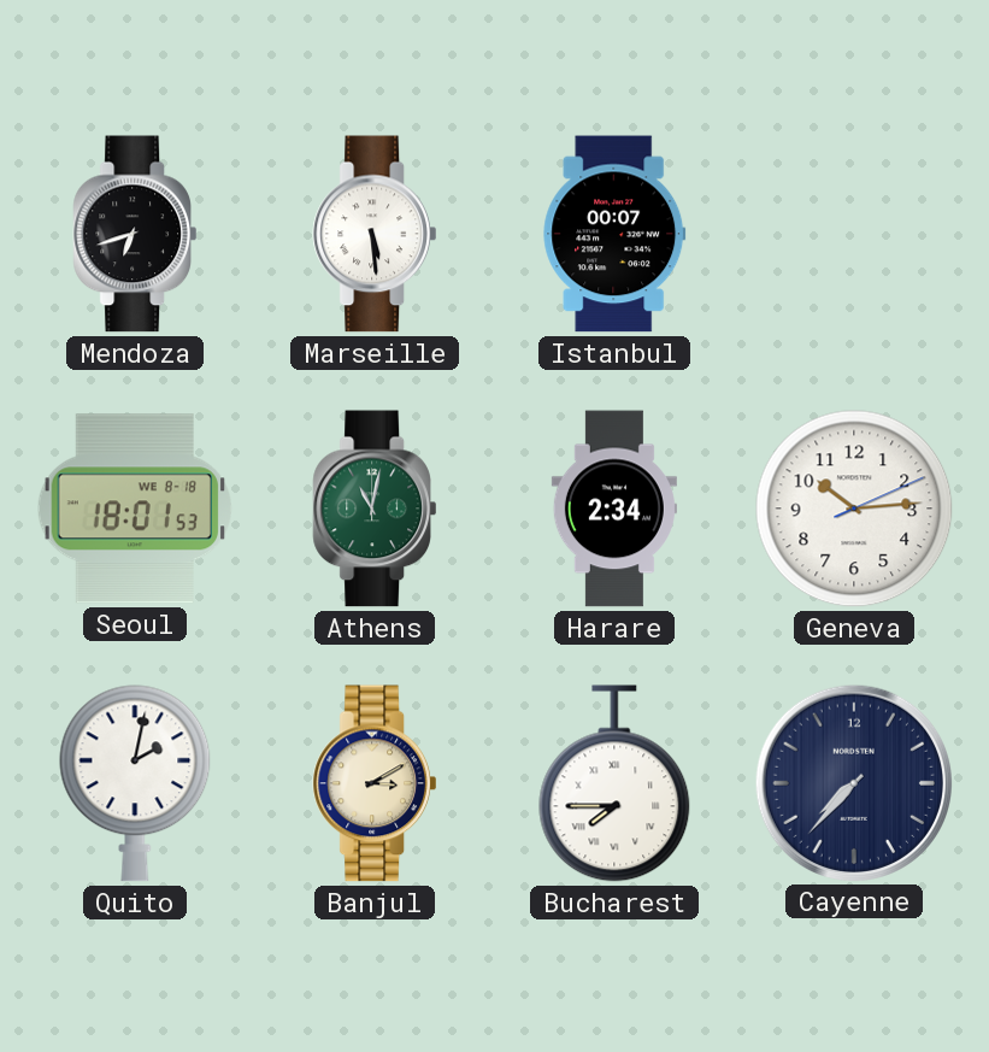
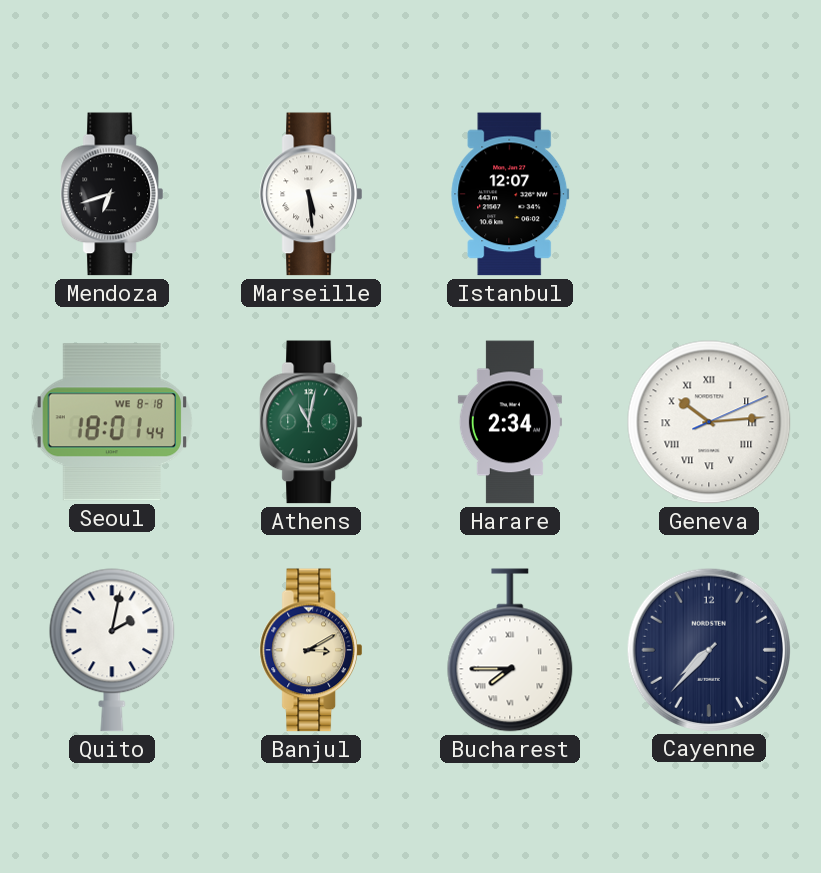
Istanbul: 00:07 -> 12:07 (510, 194)
Seoul: 18:01:53 -> 18:01:44 (111, 422)
Geneva numerals: Arabic -> Roman (709, 422)
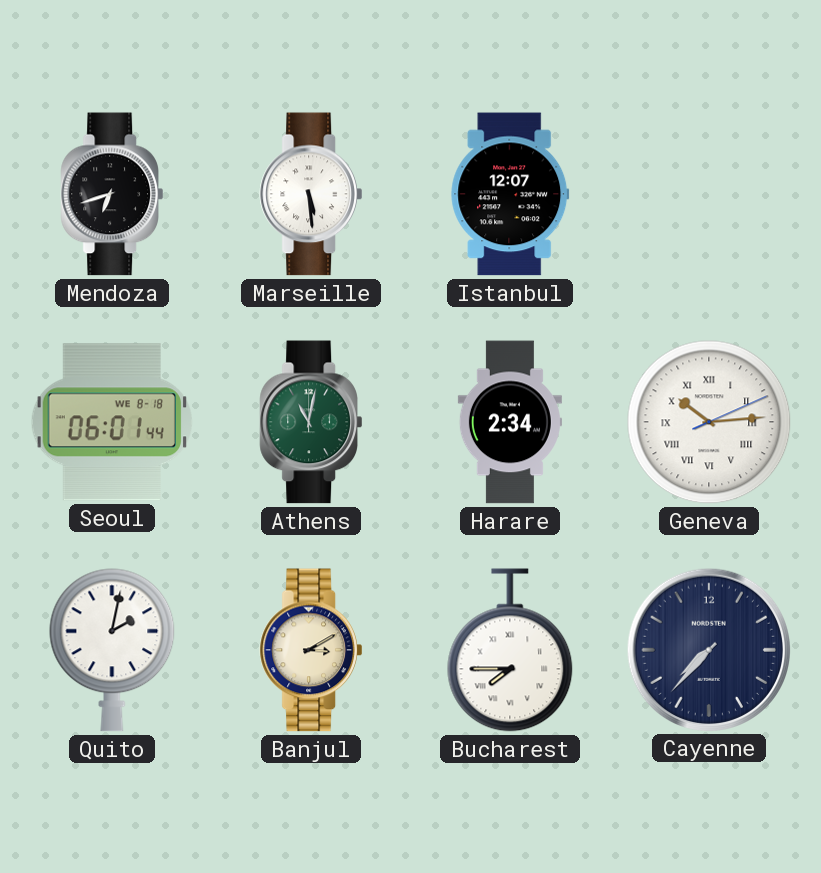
Seoul: 18:01 -> 06:01 (111, 422)
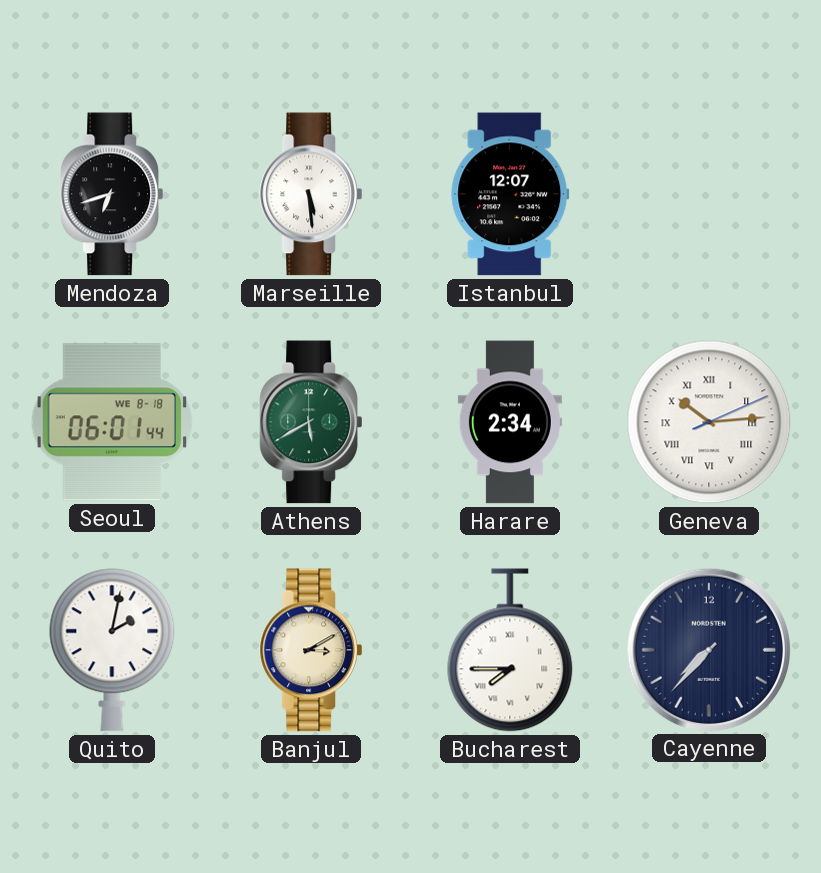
Athens: 11:02 -> 5:40 (310, 422)
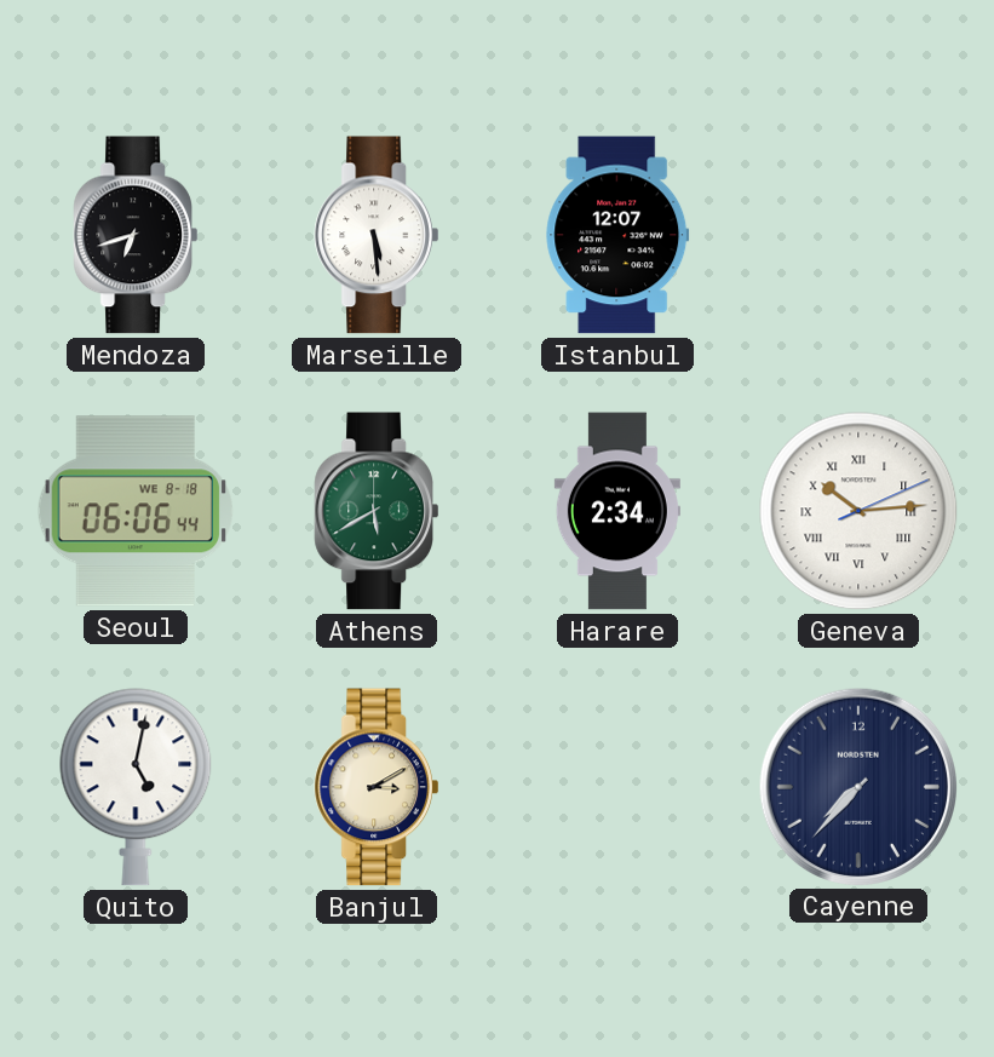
Seoul: 06:01 -> 06:06 (134, 511)
Quito: 2:02 -> 5:02 (136, 787)
Bucharest: 7:45 -> none (510, 650)
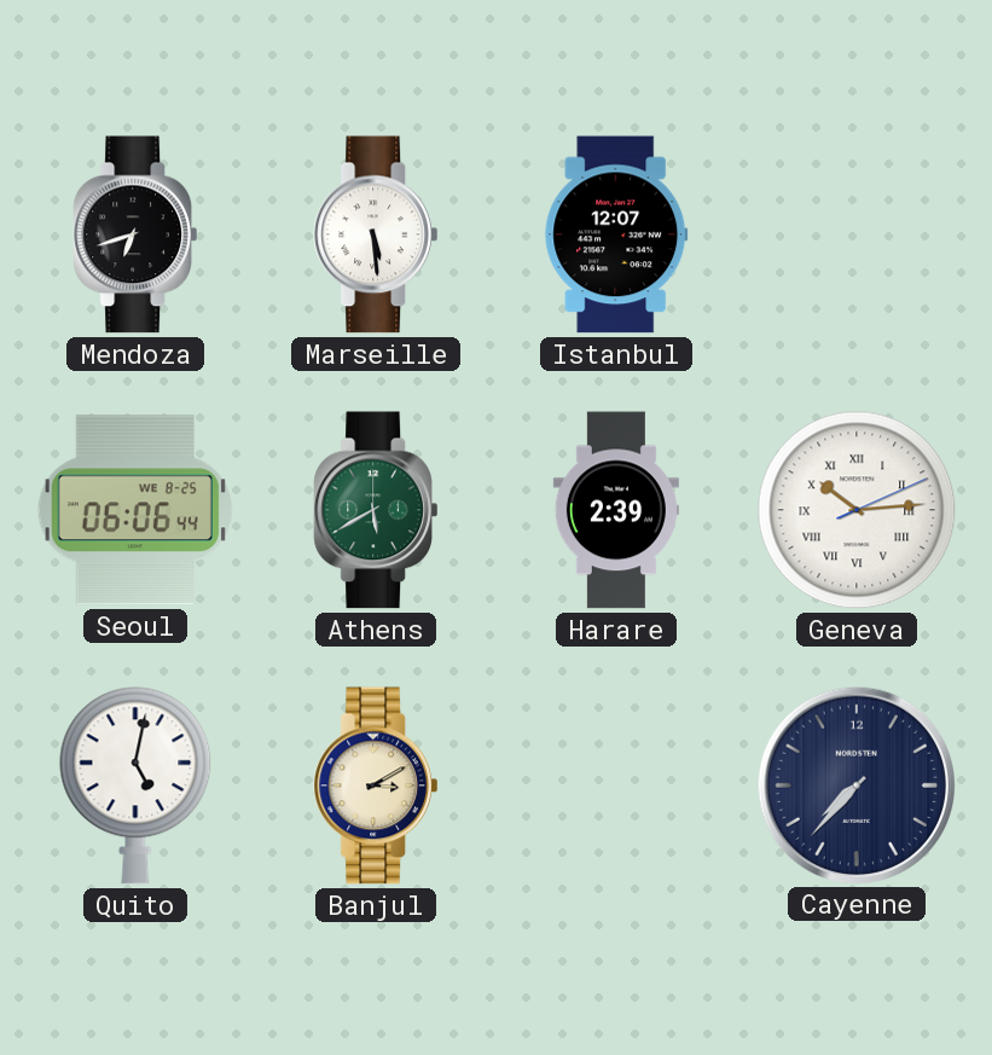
Seoul date: WE 8-18 -> WE 8-25 (134, 510)
Harare: 2:34 -> 2:39 (616, 510)
